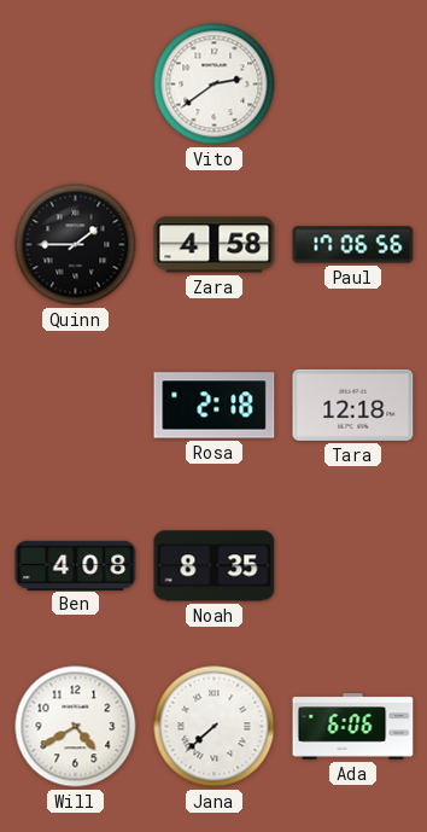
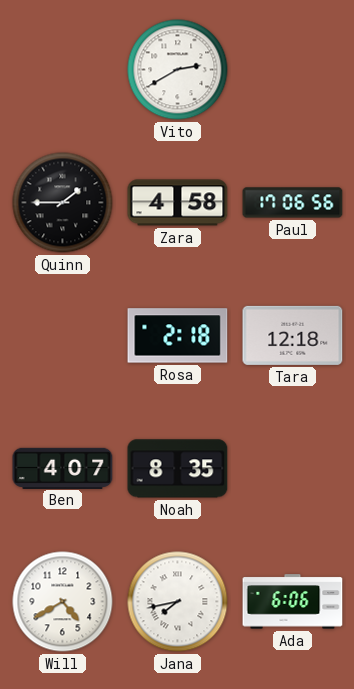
Vito: 2:39 -> 2:40 (178, 70)
Ben: 4:08 -> 4:07 (63, 468)
Jana: 7:38 -> 7:43 (178, 602)
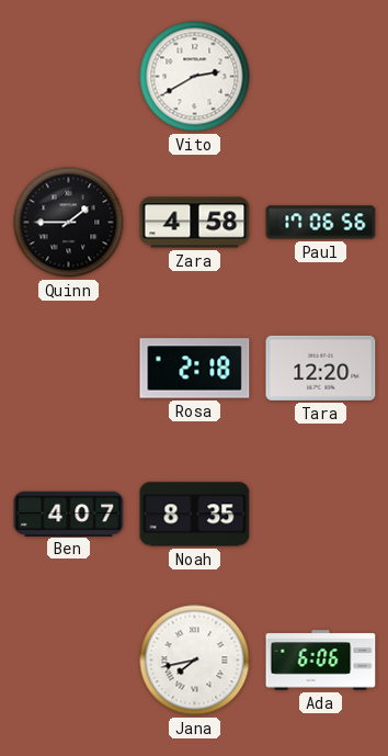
Tara: 12:18 -> 12:20 (321, 368)
Will: 4:40 -> none (63, 602)
